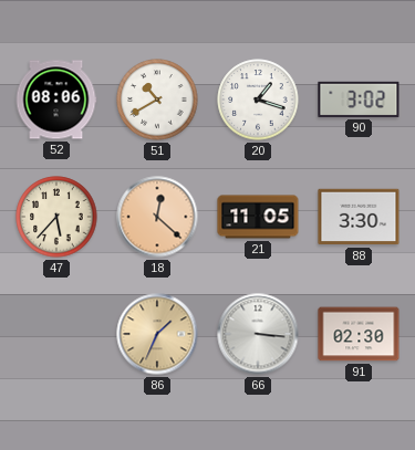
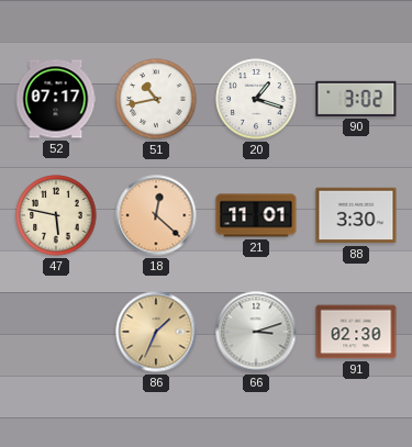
52: 08:06 -> 07:17 (56, 99)
51: 10:40 -> 10:43 (156, 99)
47: 5:37 -> 5:47 (56, 215)
21: 11:05 -> 11:01 (256, 215)
66: 3:16 -> 3:12 (256, 332)
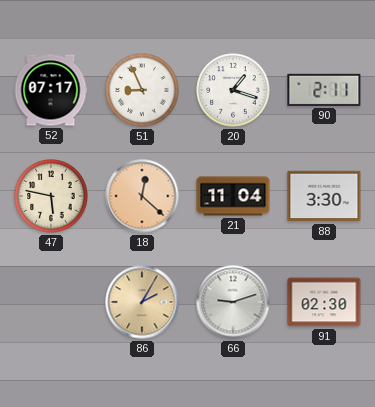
51: 10:43 -> 8:56 (142, 90)
90: 3:02 -> 2:11 (324, 90)
21: 11:01 -> 11:04 (233, 196)
86: 1:34 -> 2:05 (142, 302)
66: 3:12 -> 9:12 (233, 302)
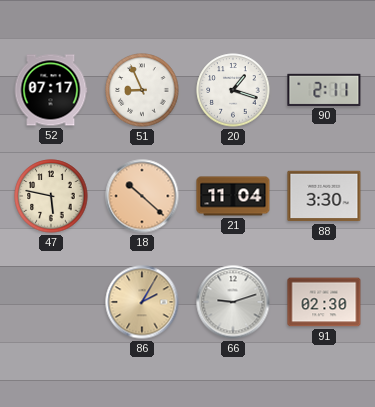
18: 12:22 -> 10:22 (142, 196)
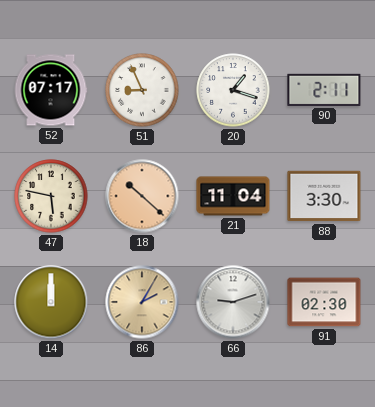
14: none -> 12:00 (51, 302)
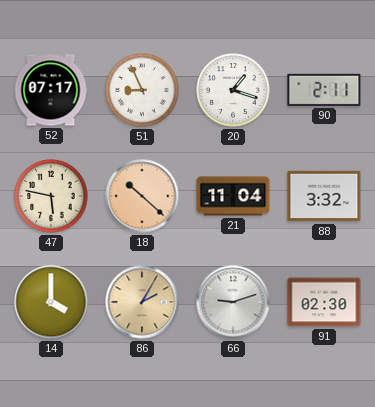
88: 3:30 -> 3:32 (324, 196)
14: 12:00 -> 4:00 (51, 302)
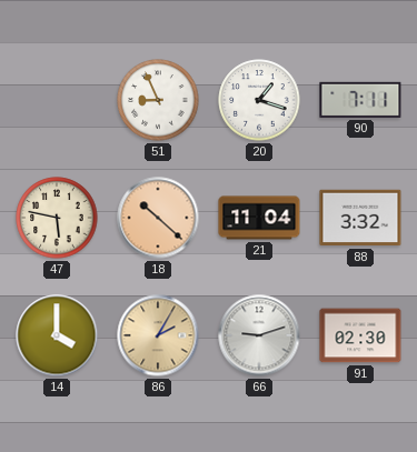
52: 07:17 -> none (51, 90)
90: 2:11 -> 7:11 (360, 100)
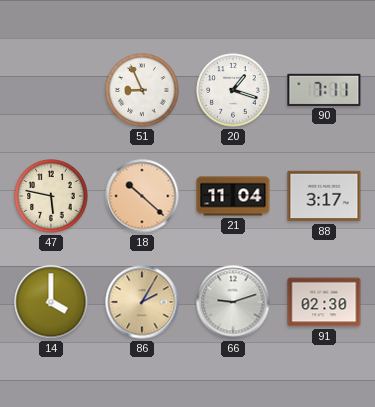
88: 3:32 -> 3:17 (324, 196)
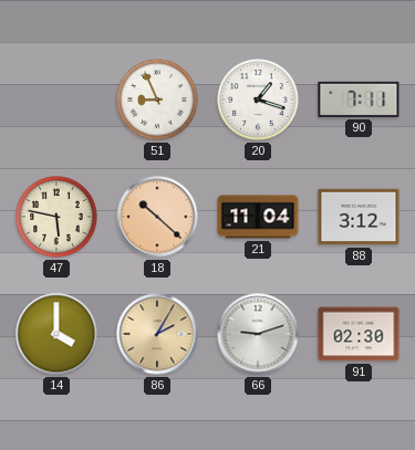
88: 3:17 -> 3:12 (359, 217)
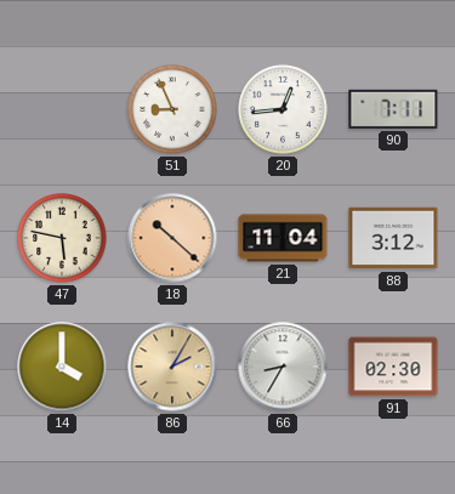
20: 1:18 -> 12:44 (283, 109)
66: 9:12 -> 8:35 (283, 367)
